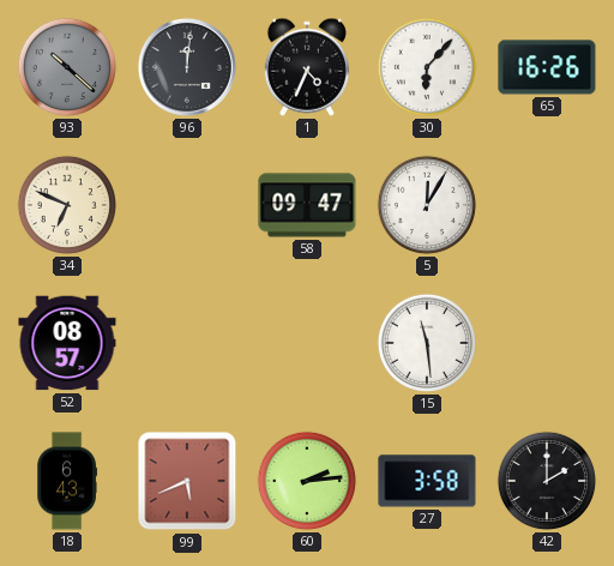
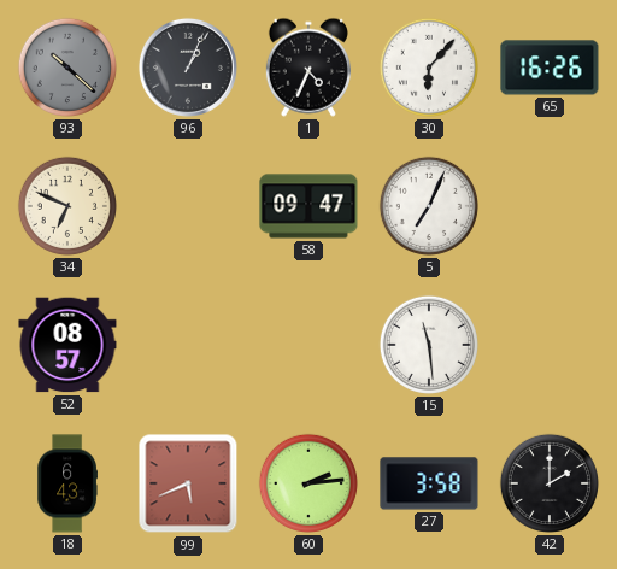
96: 12:01 -> 1:04 (188, 68)
5: 12:05 -> 7:04 (429, 206)
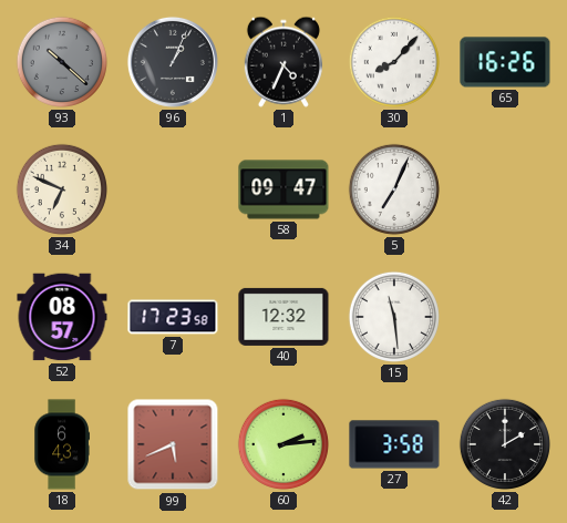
30: 6:07 -> 8:07 (394, 62)
7: none -> 17:23 (173, 317)
40: none -> 12:32 (283, 317)
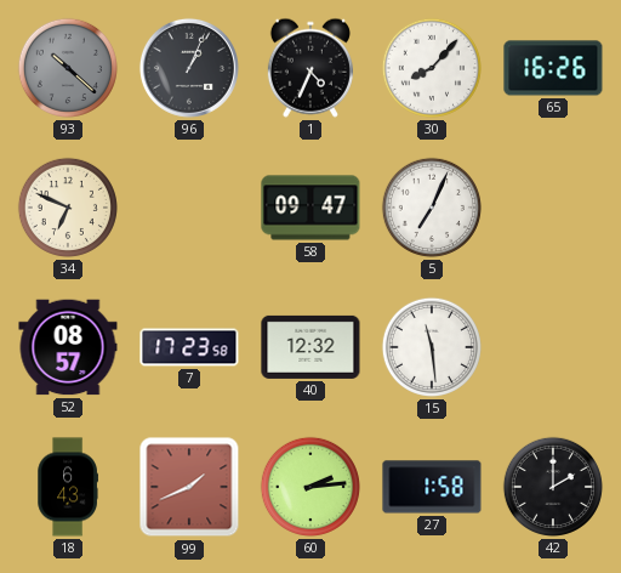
99: 5:41 -> 1:41 (189, 487)
27: 3:58 -> 1:58 (432, 487)
